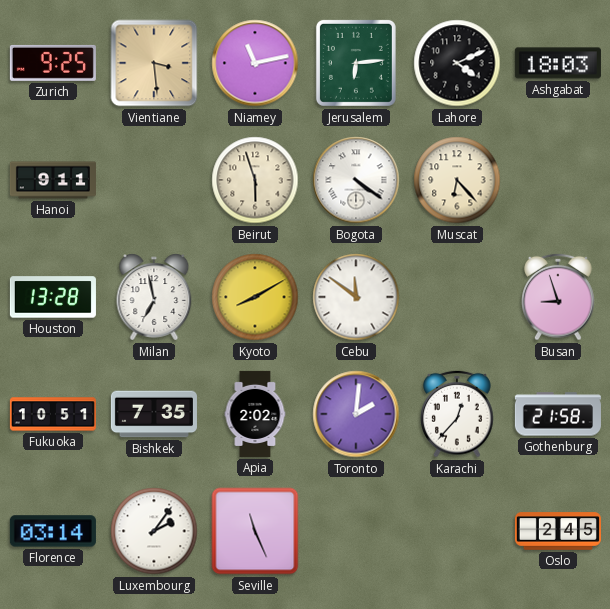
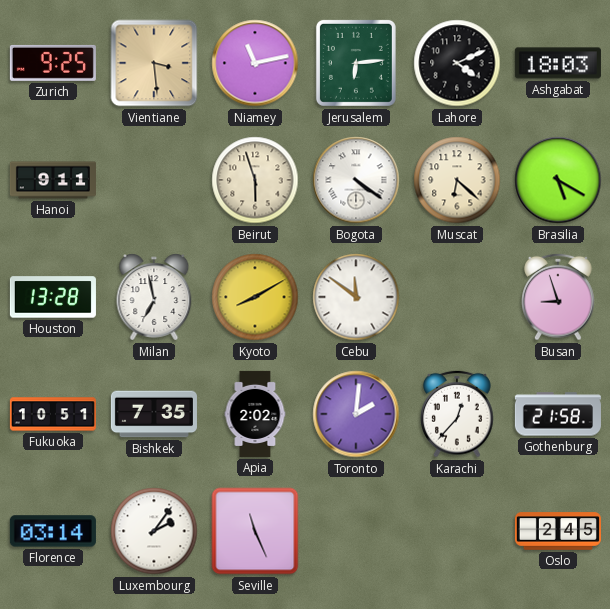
Muscat: 6:23 -> 6:22 (457, 180)
Brasilia: none -> 5:20 (558, 180)
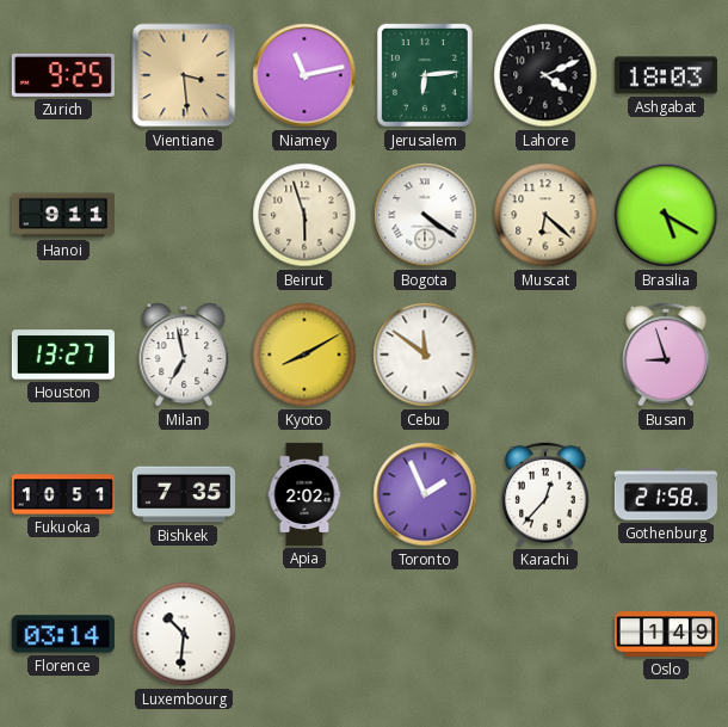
Houston: 13:28 -> 13:27 (63, 355)
Toronto: 2:01 -> 1:56 (425, 494)
Luxembourg: 2:06 -> 10:31 (184, 634)
Seville: 11:26 -> none (255, 531)
Oslo: 2:45 -> 1:49 (666, 634)
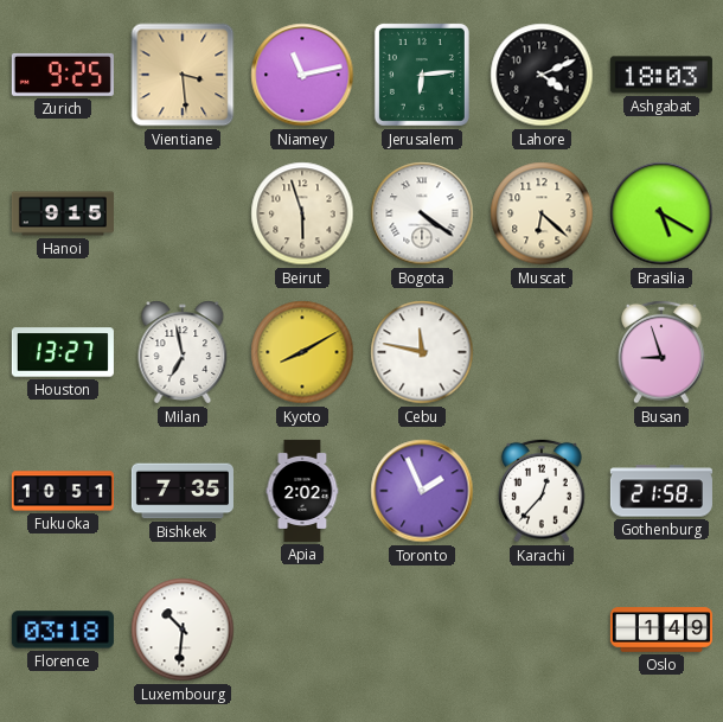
Hanoi: 9:11 -> 9:15 (63, 213)
Cebu: 11:51 -> 11:47 (422, 352)
Florence: 03:14 -> 03:18 (63, 630)
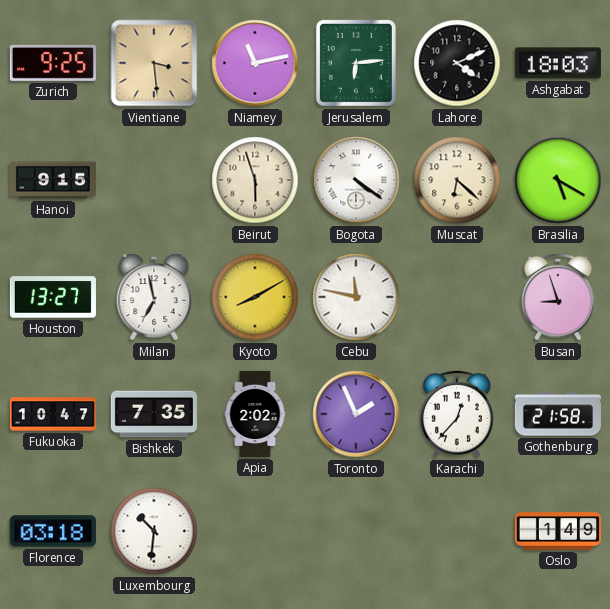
Fukuoka: 10:51 -> 10:47 (53, 414)
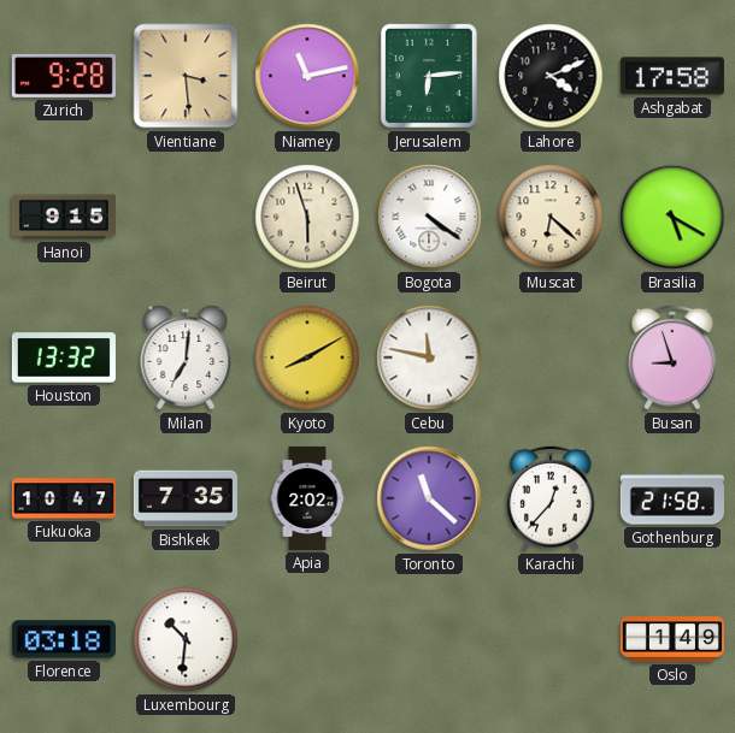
Zurich: 9:25 -> 9:28 (64, 76)
Ashgabat: 18:03 -> 17:58 (672, 76)
Houston: 13:27 -> 13:32 (64, 357)
Milan: 6:58 -> 7:01 (186, 357)
Toronto: 1:56 -> 11:22 (429, 498)
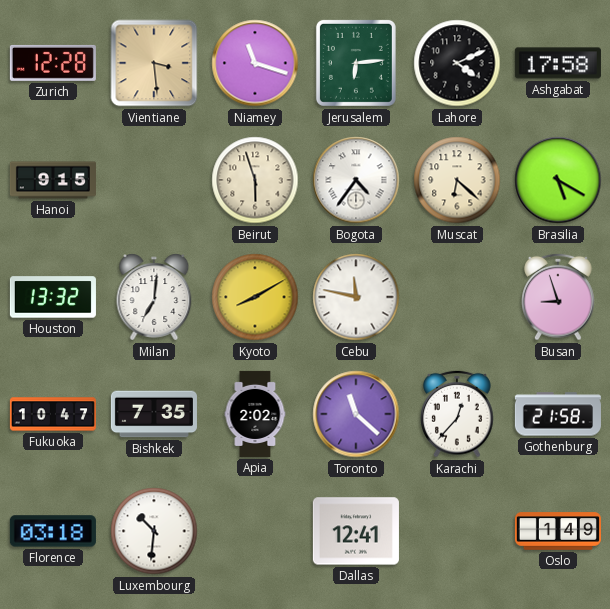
Zurich: 9:28 -> 12:28 (53, 63)
Niamey: 11:13 -> 11:18 (255, 63)
Bogota: 4:21 -> 4:36 (356, 180)
Dallas: none -> 12:41 (356, 531)
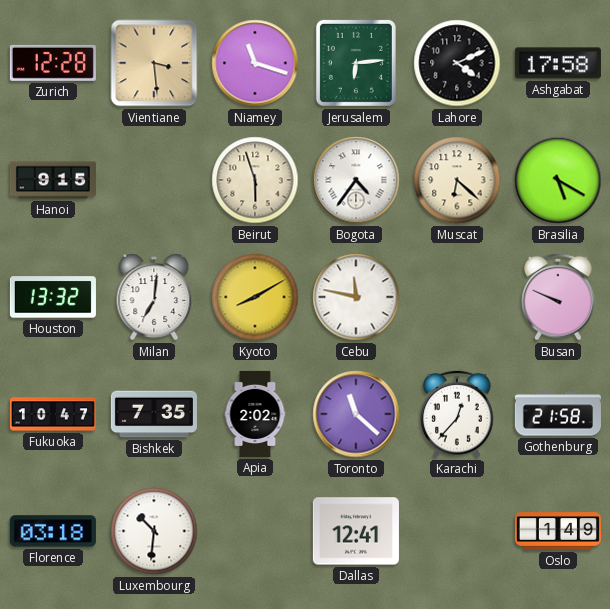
Busan: 8:57 -> 9:49 (558, 297)
